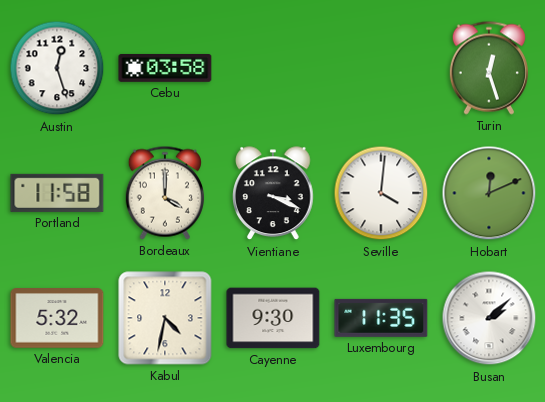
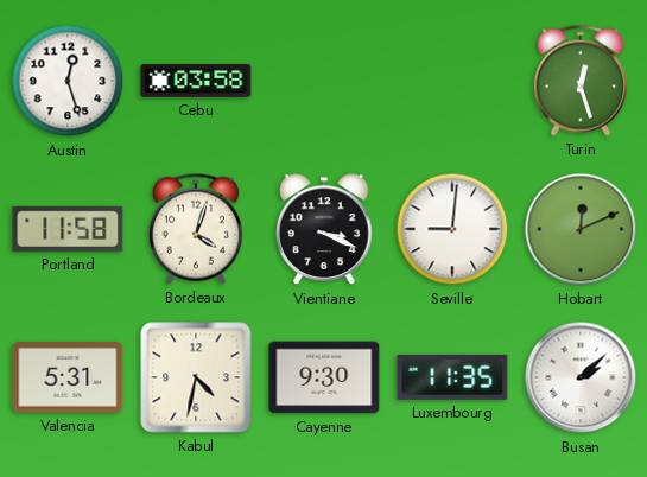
Bordeaux: 4:00 -> 4:03 (196, 229)
Seville: 4:01 -> 9:01 (452, 229)
Valencia: 5:32 -> 5:31 (68, 377)
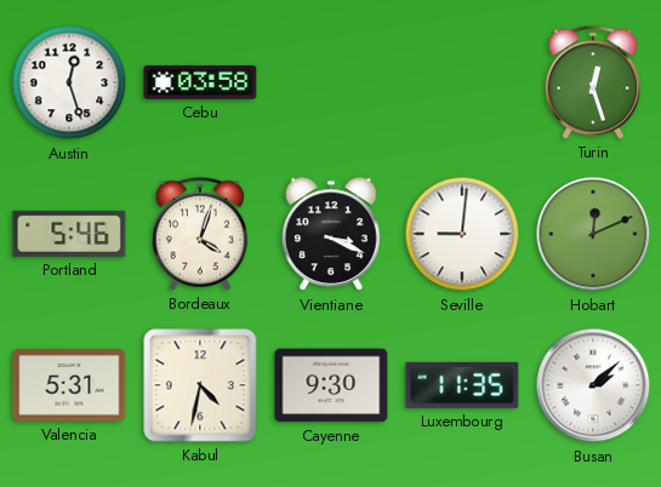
Portland: 11:58 -> 5:46 (69, 234)
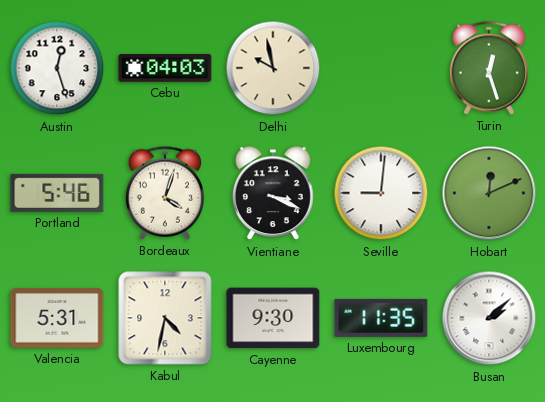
Cebu: 03:58 -> 04:03 (165, 68)
Delhi: none -> 9:58 (273, 68)
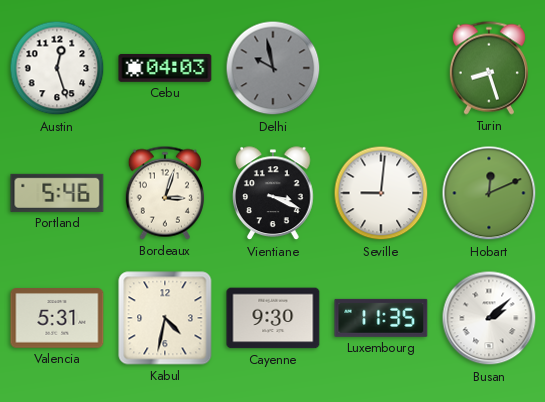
Delhi dial: cream -> grey (273, 68)
Turin: 12:27 -> 8:27 (489, 68)
Bordeaux: 4:03 -> 3:03 (165, 193)
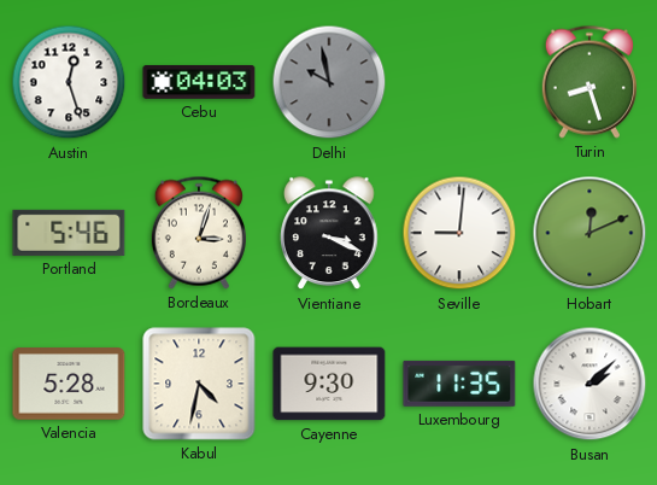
Valencia: 5:31 -> 5:28 (69, 384)
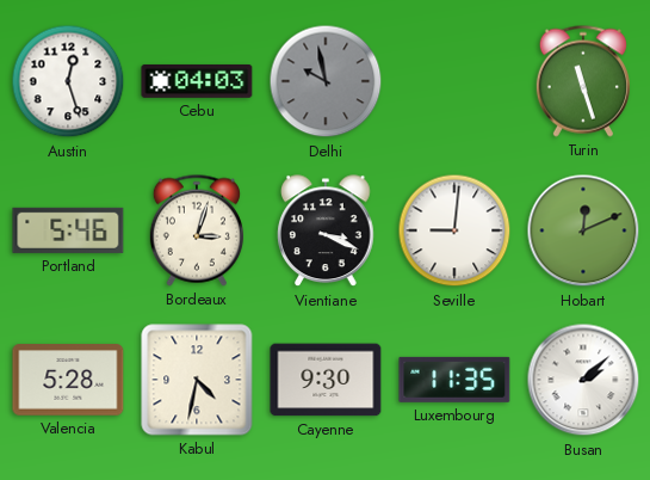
Turin: 8:27 -> 11:27 (583, 81)
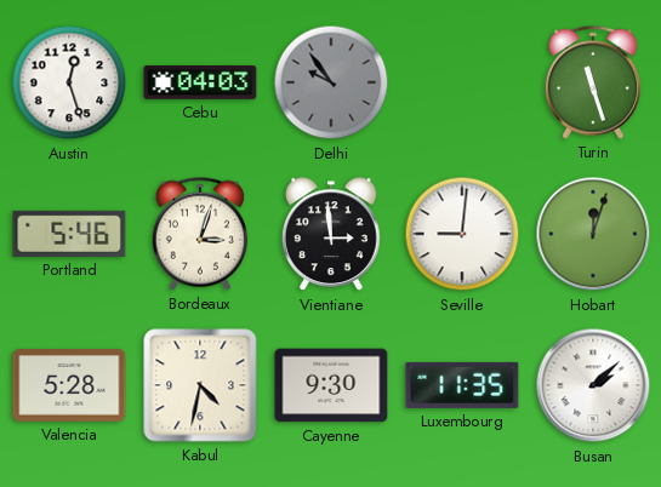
Delhi: 9:58 -> 9:54 (331, 82)
Vientiane: 3:19 -> 2:59 (331, 235)
Hobart: 12:11 -> 12:03 (593, 234)
